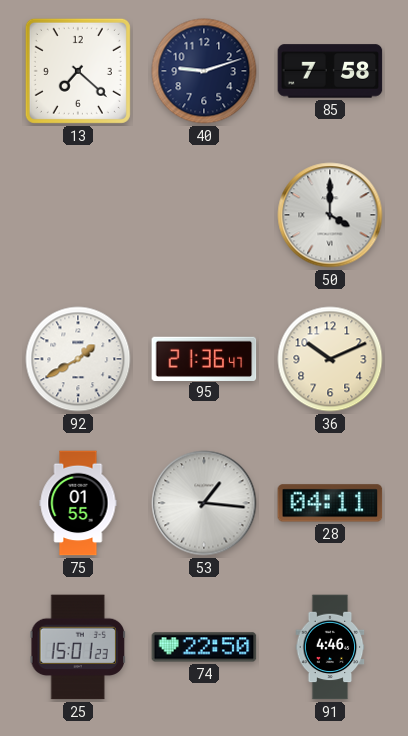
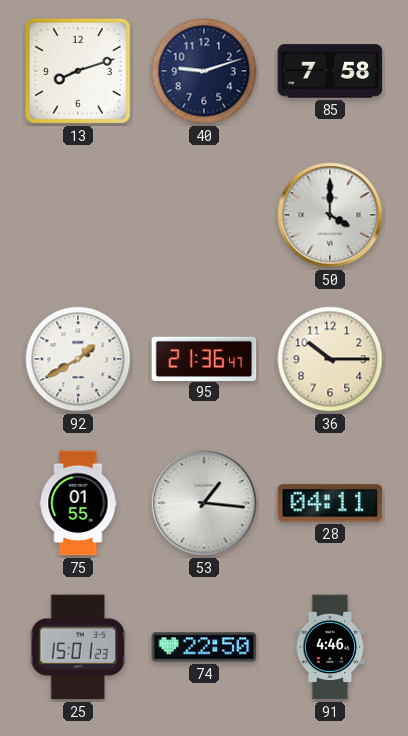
13: 7:22 -> 8:12 (78, 71)
36: 10:11 -> 10:15 (330, 359)
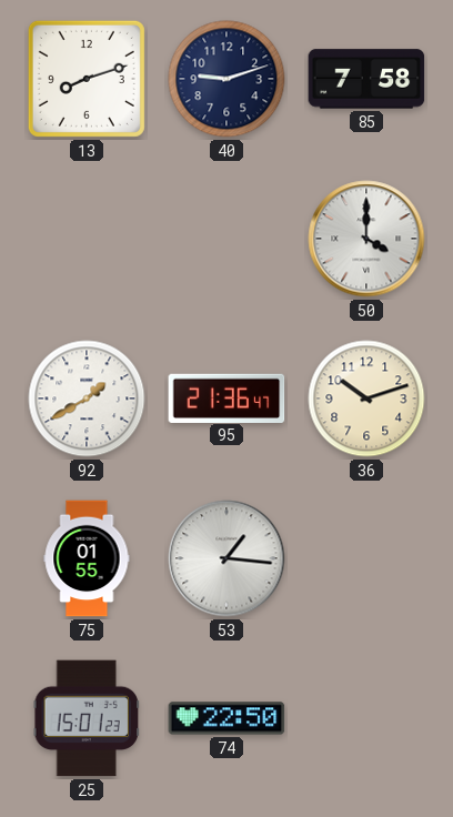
36: 10:15 -> 10:12 (366, 399)
28: 04:11 -> none (330, 503)
91: 4:46 -> none (330, 647)
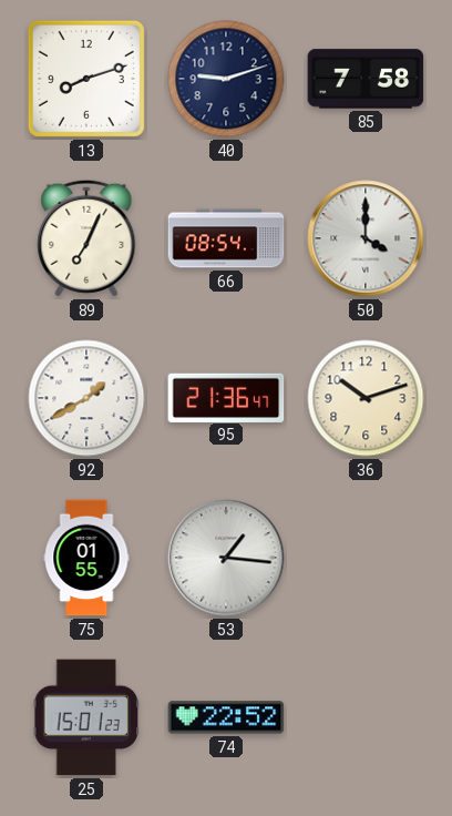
89: none -> 7:04 (86, 238)
66: none -> 08:54 (226, 238)
74: 22:50 -> 22:52 (226, 717)
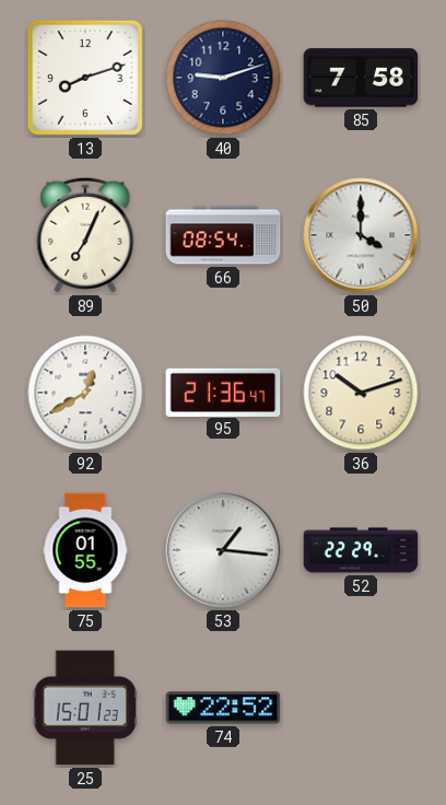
92: 1:40 -> 12:40 (85, 393)
52: none -> 22:29 (361, 550)
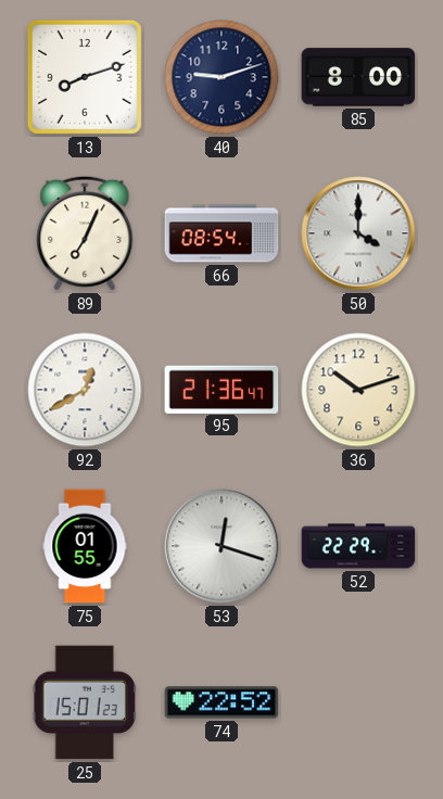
85: 7:58 -> 8:00 (358, 77)
53: 1:16 -> 12:18 (221, 546)
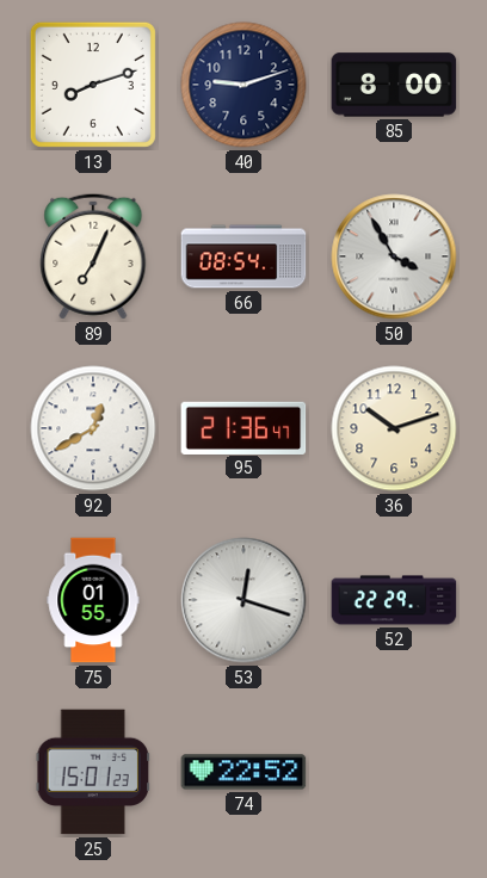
50: 4:00 -> 3:55 (394, 256)
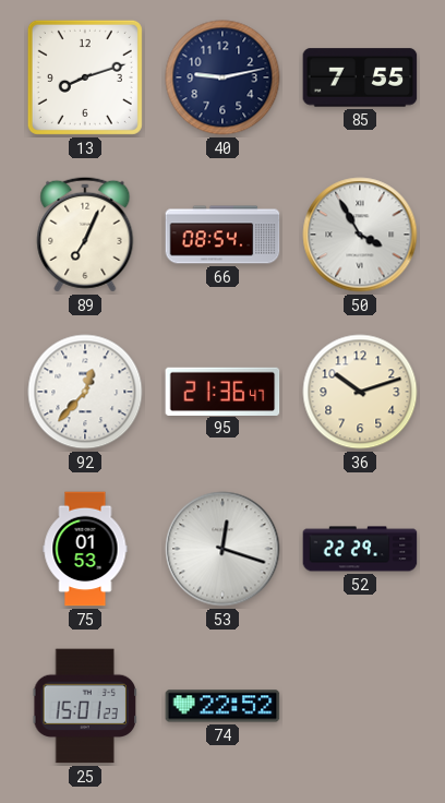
40: 9:12 -> 9:13 (222, 77)
85: 8:00 -> 7:55 (360, 77)
92: 12:40 -> 12:37 (85, 392)
75: 01:55 -> 01:53 (85, 549)
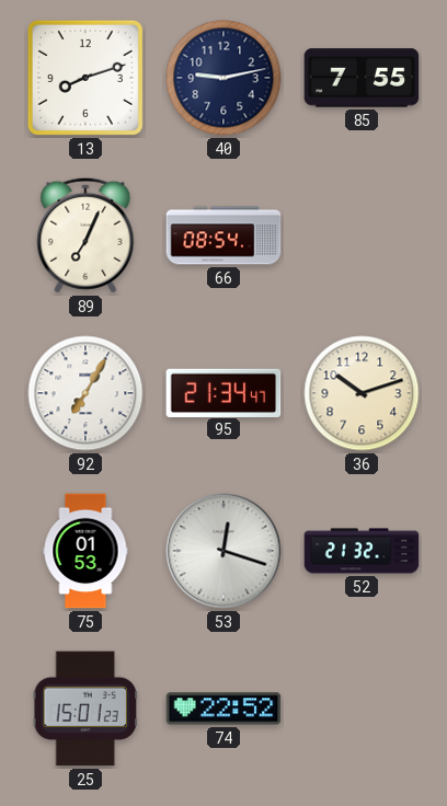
50: 3:55 -> none (360, 235)
92: 12:37 -> 7:05 (85, 393)
95: 21:36 -> 21:34 (224, 392)
52: 22:29 -> 21:32 (362, 551)
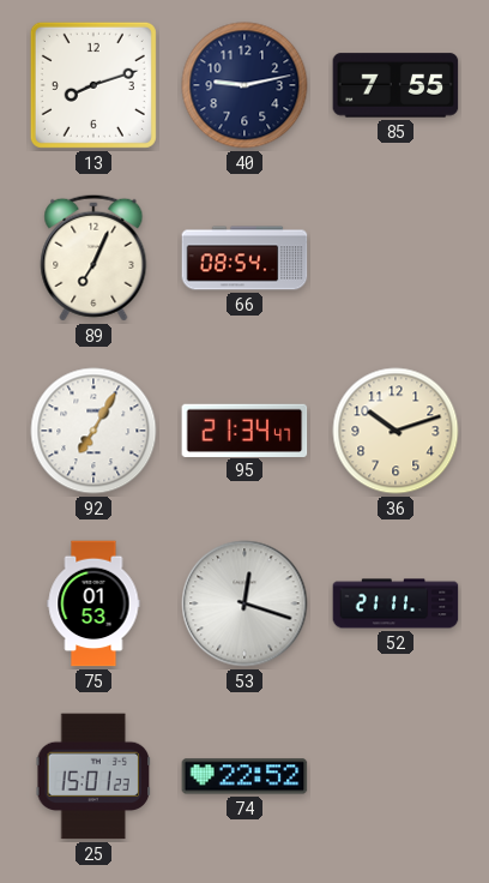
52: 21:32 -> 21:11 (396, 603)
